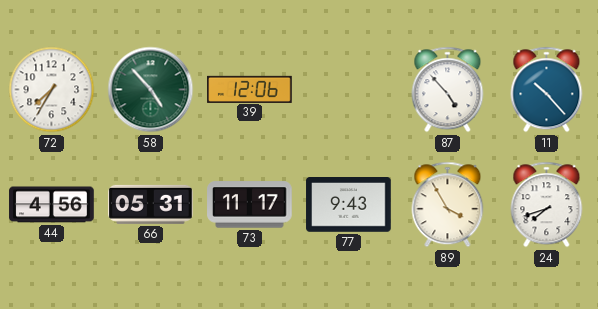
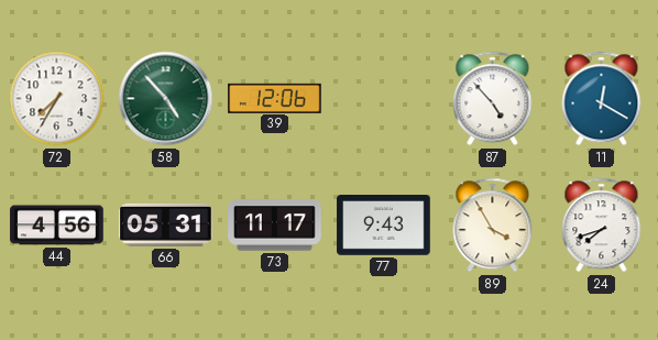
11: 10:23 -> 12:20 (602, 99)
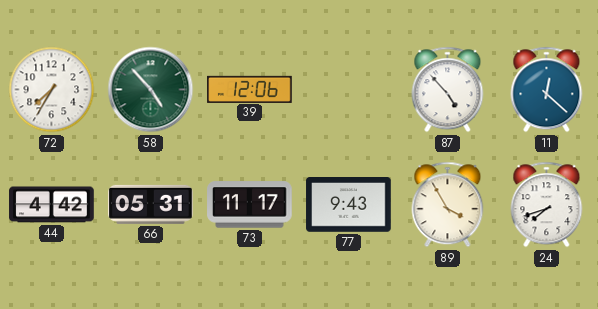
11: 12:20 -> 12:22 (547, 90)
44: 4:56 -> 4:42 (52, 205)
